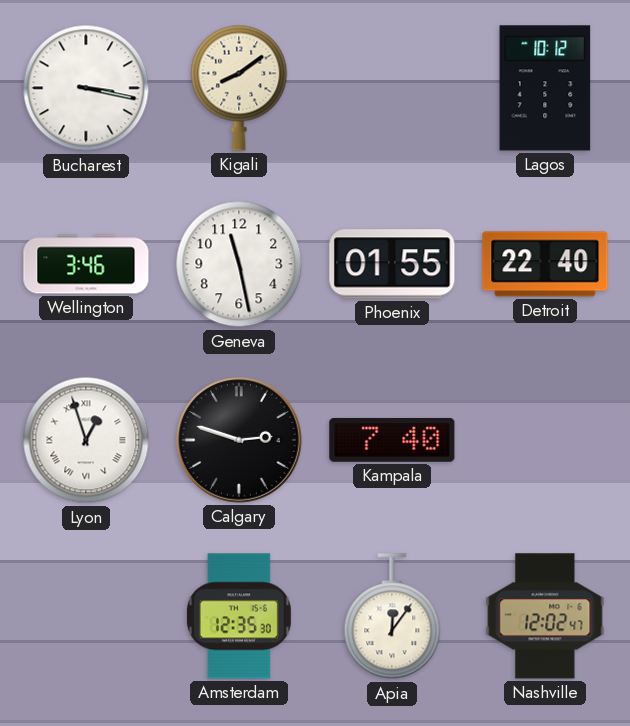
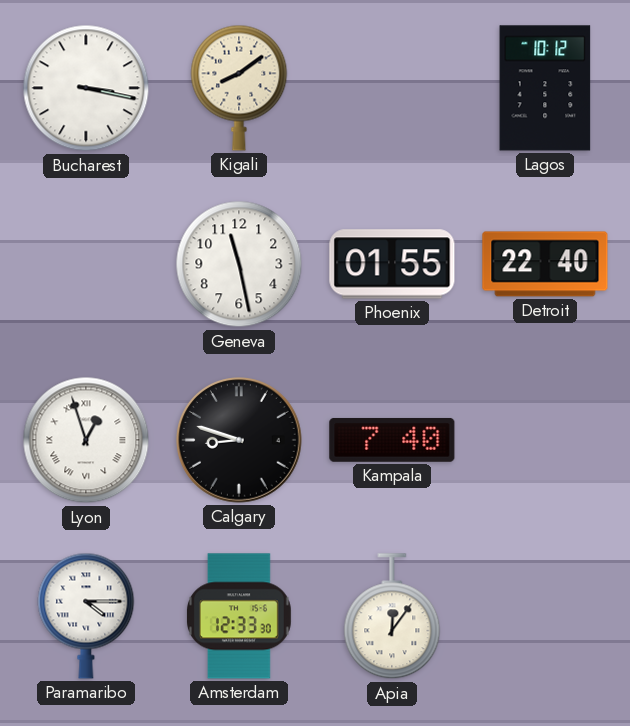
Wellington: 3:46 -> none (86, 264)
Calgary: 2:48 -> 8:48 (240, 441)
Paramaribo: none -> 4:15 (86, 616)
Amsterdam: 12:35 -> 12:33 (239, 616)
Nashville: 12:02 -> none (545, 616)
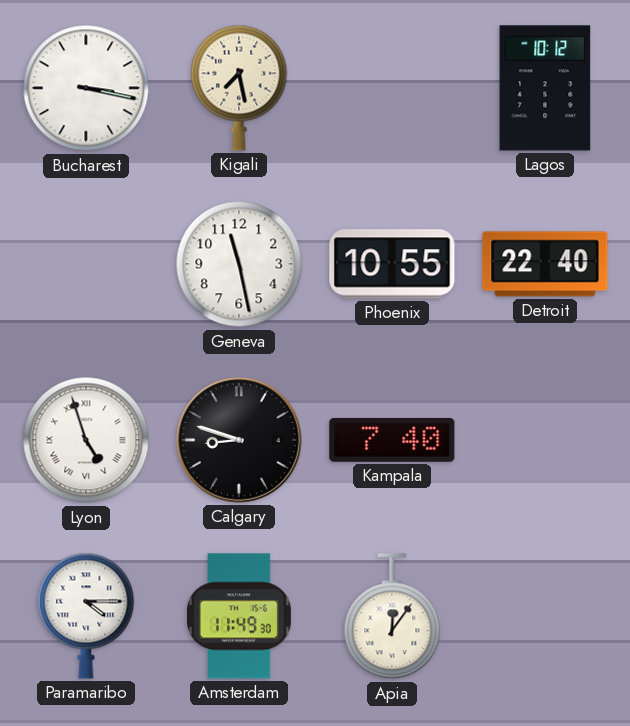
Kigali: 8:09 -> 7:28 (239, 88)
Phoenix: 01:55 -> 10:55 (392, 264)
Lyon: 12:57 -> 4:57 (86, 440)
Amsterdam: 12:33 -> 11:49 (239, 616)
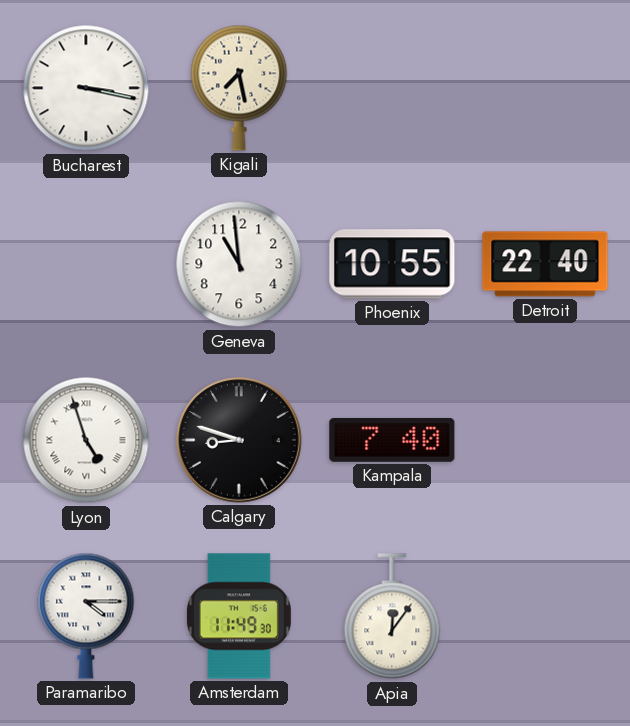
Lagos: 10:12 -> none (545, 88)
Geneva: 11:28 -> 10:59 (239, 264)
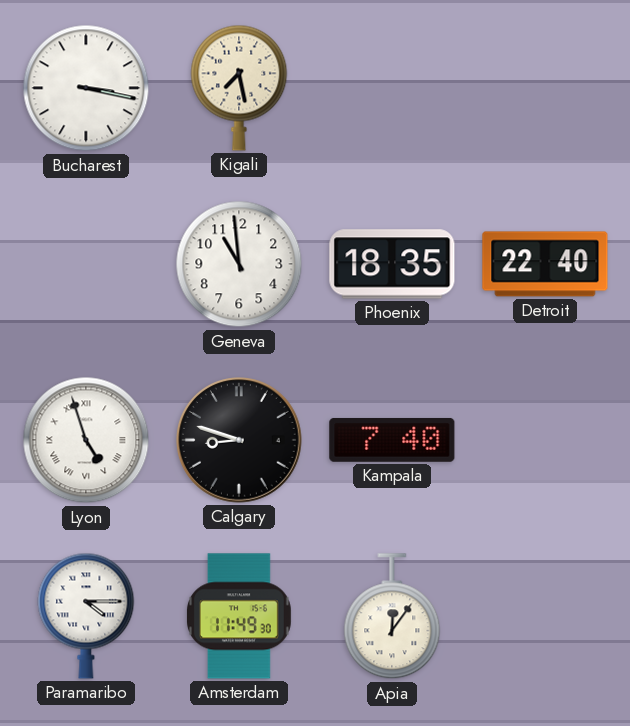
Phoenix: 10:55 -> 18:35 (392, 264)
